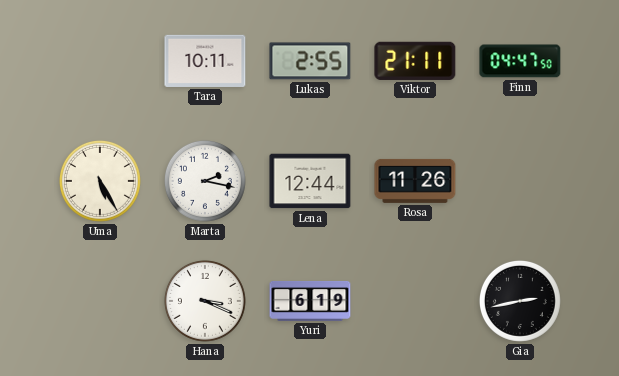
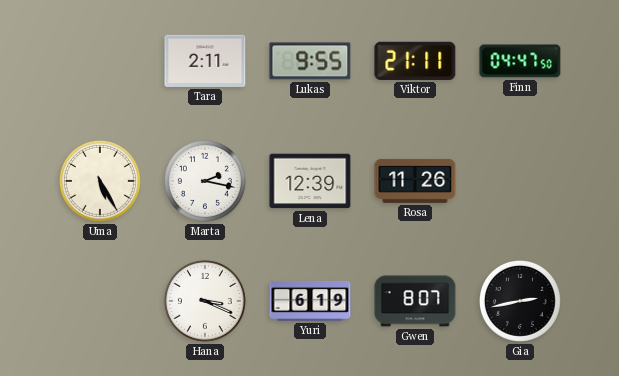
Tara: 10:11 -> 2:11 (205, 61)
Lukas: 2:55 -> 9:55 (310, 61)
Lena: 12:44 -> 12:39 (310, 181)
Gwen: none -> 8:07 (415, 301)
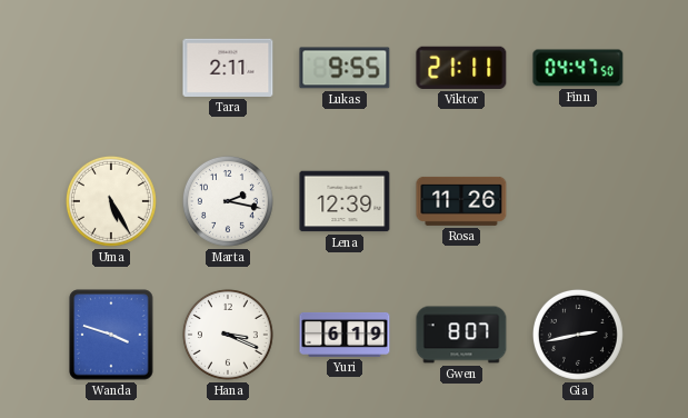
Wanda: none -> 3:48 (111, 335)
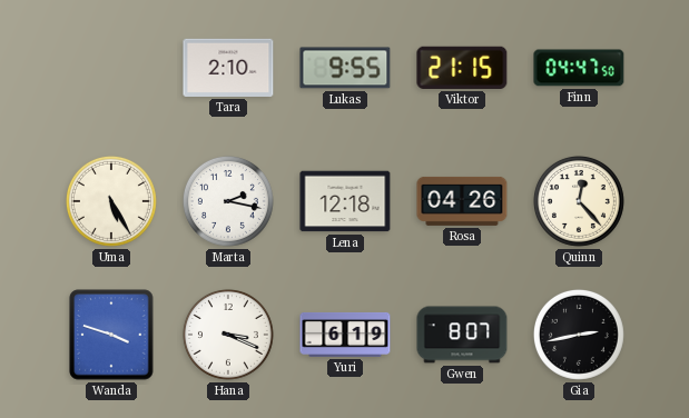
Tara: 2:11 -> 2:10 (228, 68)
Viktor: 21:11 -> 21:15 (462, 68)
Lena: 12:39 -> 12:18 (345, 201)
Rosa: 11:26 -> 04:26 (462, 201)
Quinn: none -> 12:23 (579, 201)
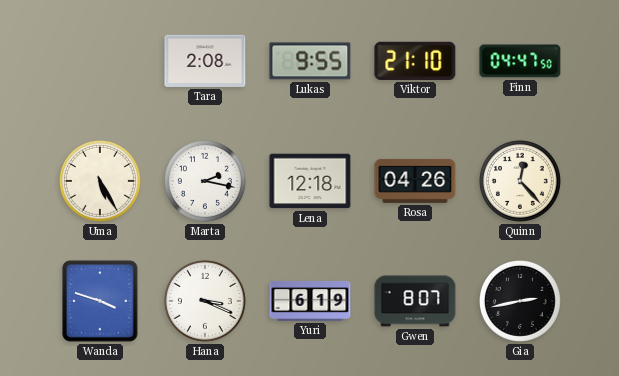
Tara: 2:10 -> 2:08 (205, 61)
Viktor: 21:15 -> 21:10 (415, 61)
